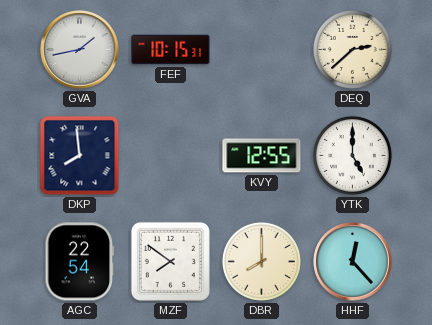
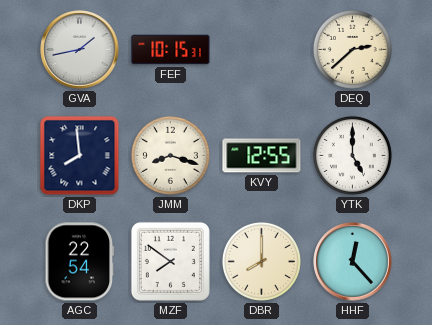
JMM: none -> 8:18 (170, 155)
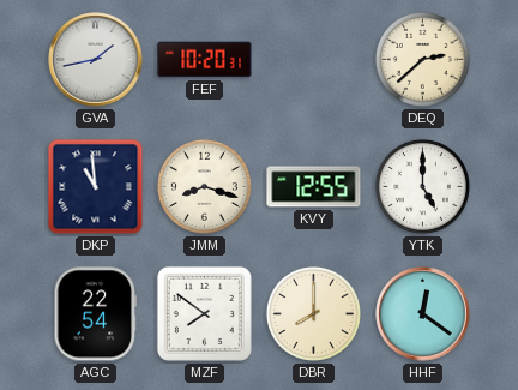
FEF: 10:15 -> 10:20 (205, 60)
DKP: 7:59 -> 10:59 (96, 187)
HHF: 12:23 -> 12:21 (423, 314)
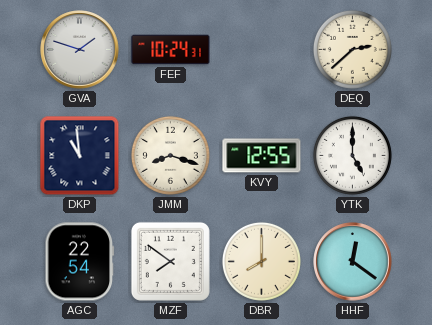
GVA: 1:43 -> 1:48 (80, 50)
FEF: 10:20 -> 10:24 (171, 50)
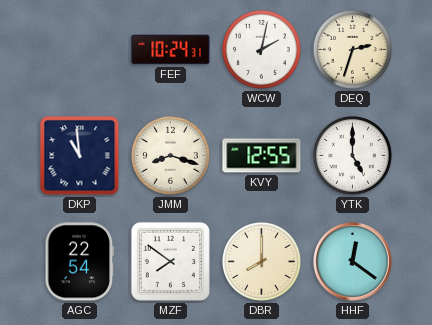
GVA: 1:48 -> none (80, 50)
WCW: none -> 2:02 (261, 49)
DEQ: 2:38 -> 2:33 (352, 49)
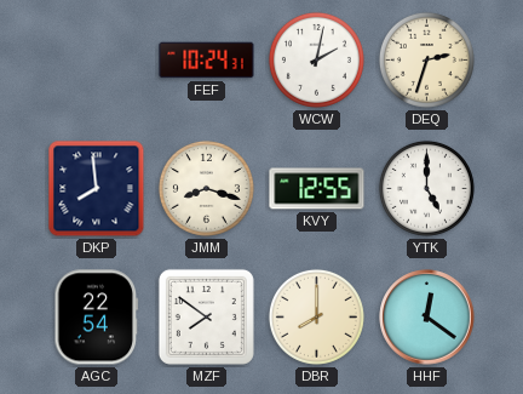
DKP: 10:59 -> 7:59 (97, 189)
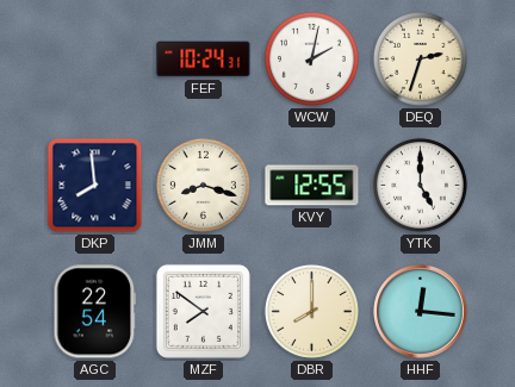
HHF: 12:21 -> 12:16 (421, 312)
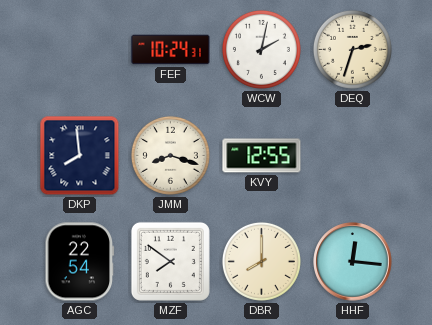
YTK: 5:00 -> none (420, 185)
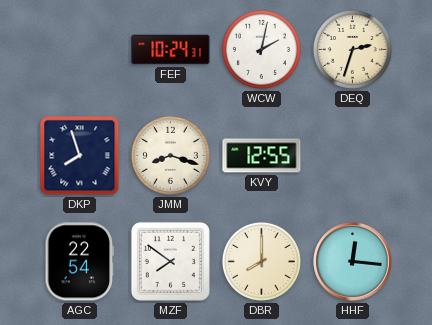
DKP: 7:59 -> 7:57 (80, 156)
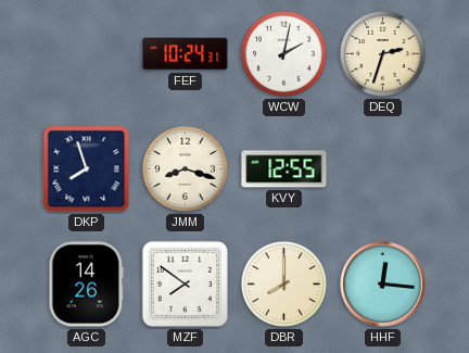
AGC: 22:54 -> 14:26 (87, 285)
